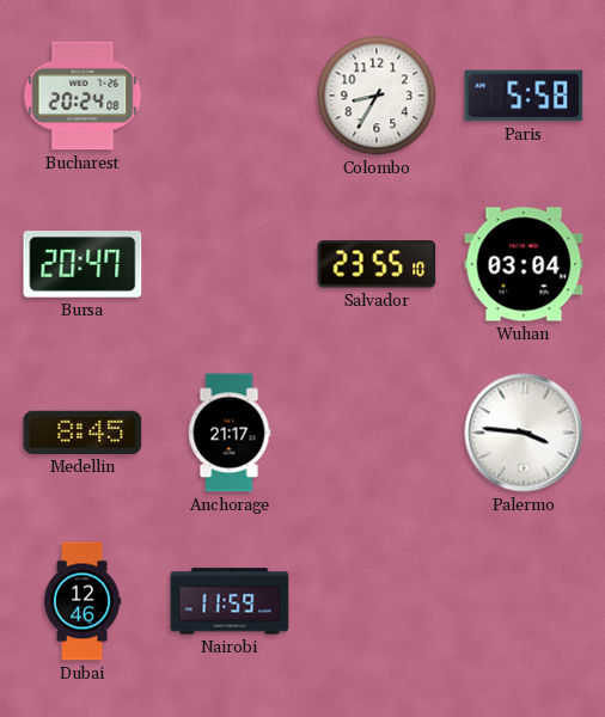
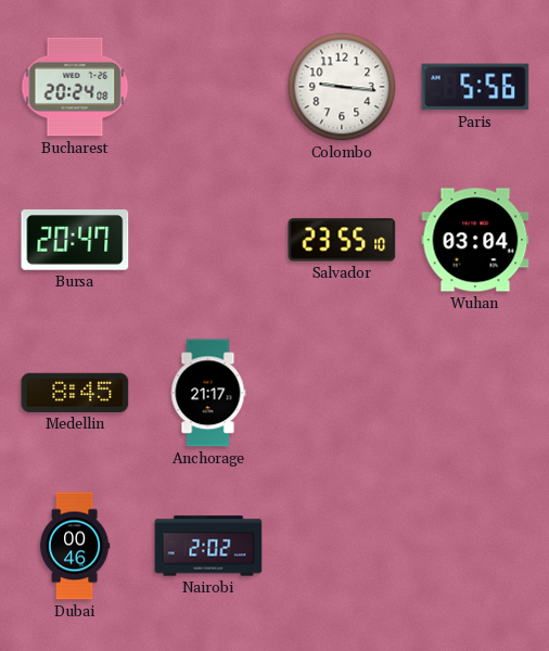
Colombo: 8:35 -> 9:16 (342, 87)
Paris: 5:58 -> 5:56 (475, 87)
Palermo: 3:46 -> none (524, 433)
Dubai: 12:46 -> 00:46 (75, 546)
Nairobi: 11:59 -> 2:02 (208, 546)
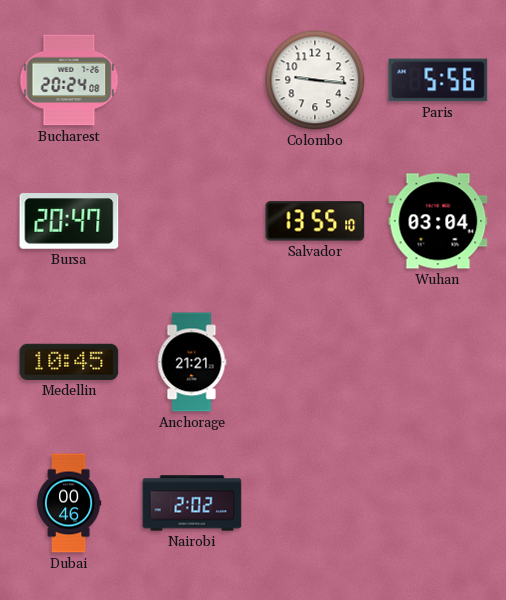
Salvador: 23:55 -> 13:55 (315, 221)
Medellin: 8:45 -> 10:45 (69, 362)
Anchorage: 21:17 -> 21:21 (192, 362)
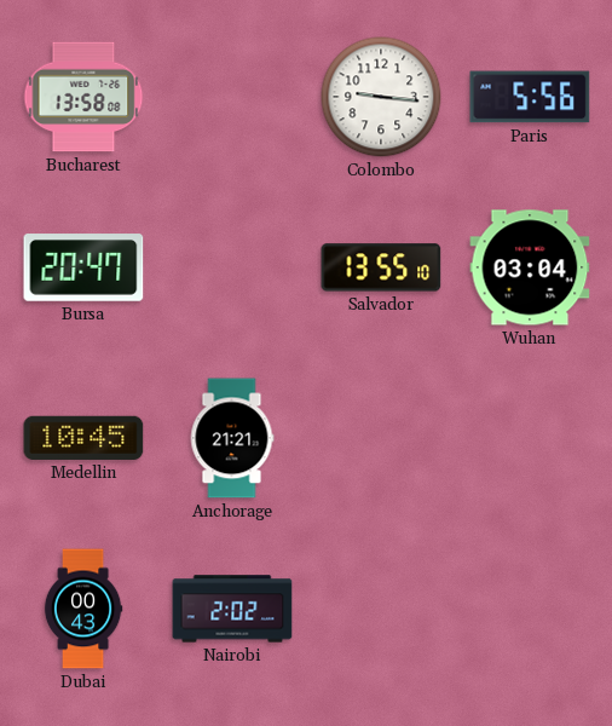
Bucharest: 20:24 -> 13:58 (83, 97)
Dubai: 00:46 -> 00:43 (83, 609)
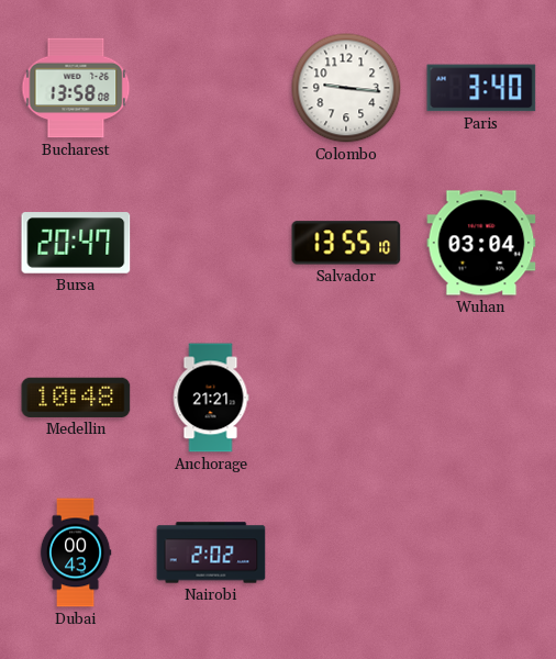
Paris: 5:56 -> 3:40 (481, 88)
Medellin: 10:45 -> 10:48 (76, 398)
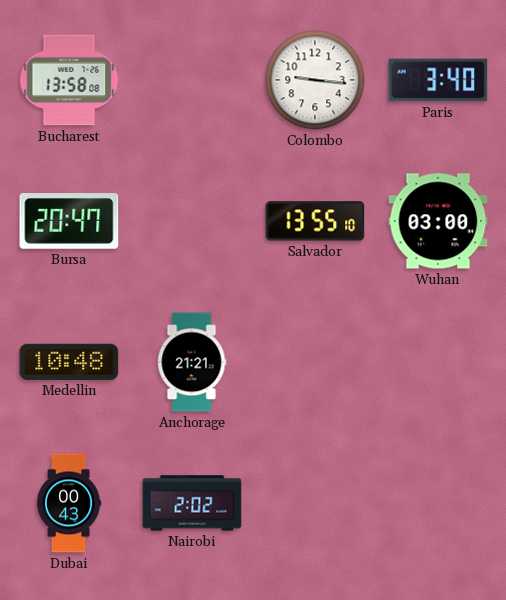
Wuhan: 03:04 -> 03:00 (438, 221)
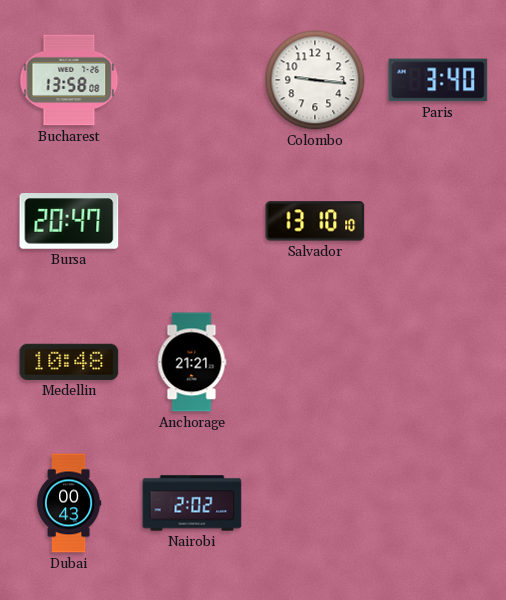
Salvador: 13:55 -> 13:10 (315, 221)
Wuhan: 03:00 -> none (438, 221)
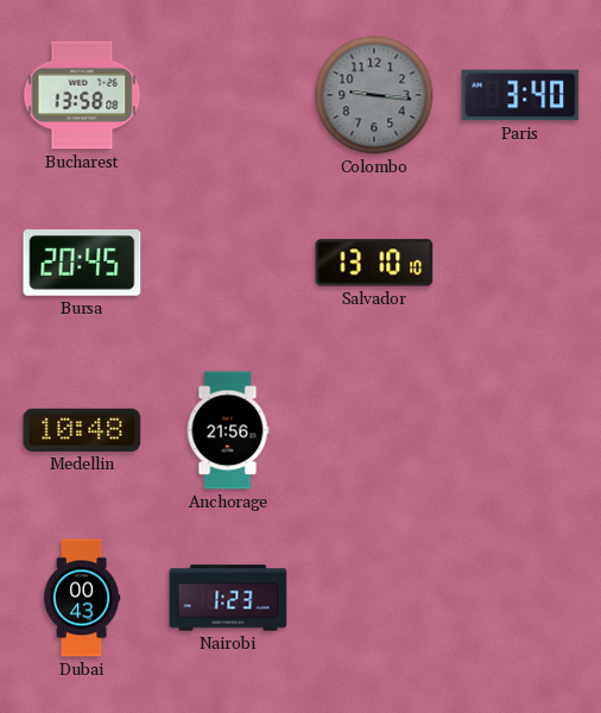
Colombo dial: white -> grey (374, 95)
Bursa: 20:47 -> 20:45 (82, 263)
Anchorage: 21:21 -> 21:56 (228, 430)
Nairobi: 2:02 -> 1:23 (228, 598)
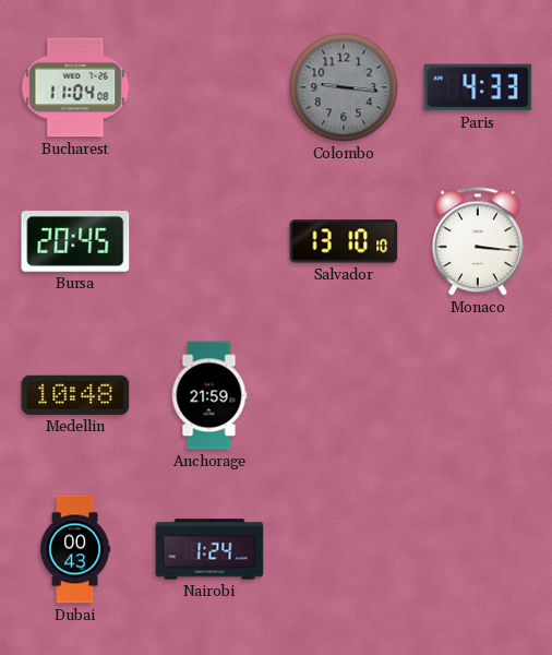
Bucharest: 13:58 -> 11:04 (75, 87)
Paris: 3:40 -> 4:33 (478, 87)
Monaco: none -> 3:16 (479, 241)
Anchorage: 21:56 -> 21:59 (209, 395)
Nairobi: 1:23 -> 1:24 (209, 549)
